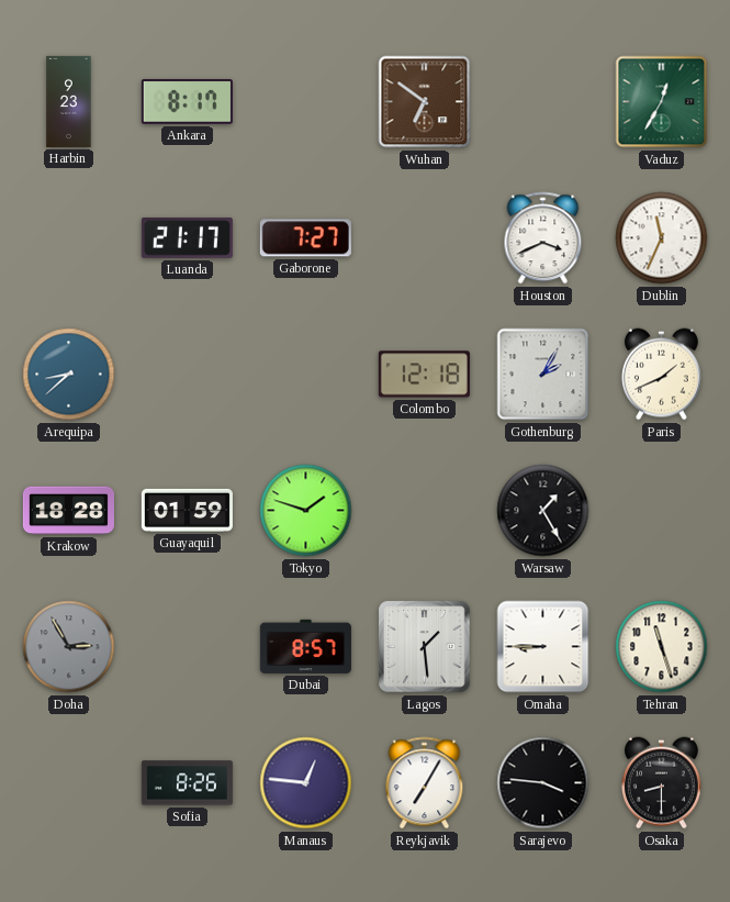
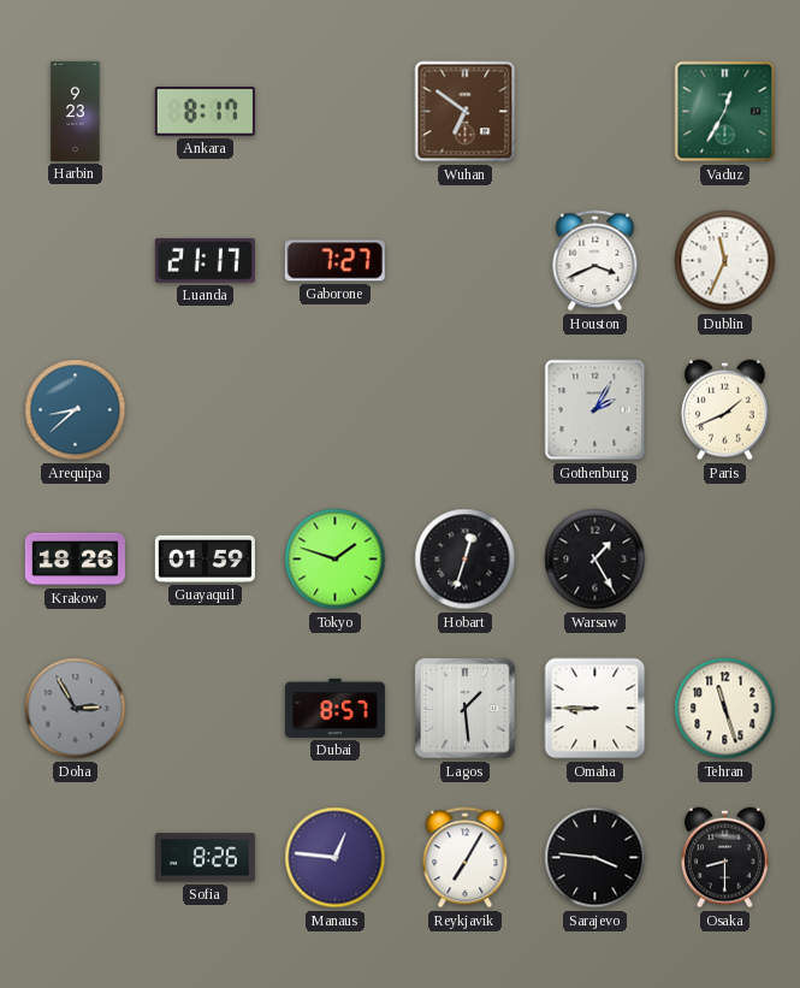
Colombo: 12:18 -> none (424, 375)
Krakow: 18:28 -> 18:26 (75, 560)
Hobart: none -> 12:33 (466, 560)
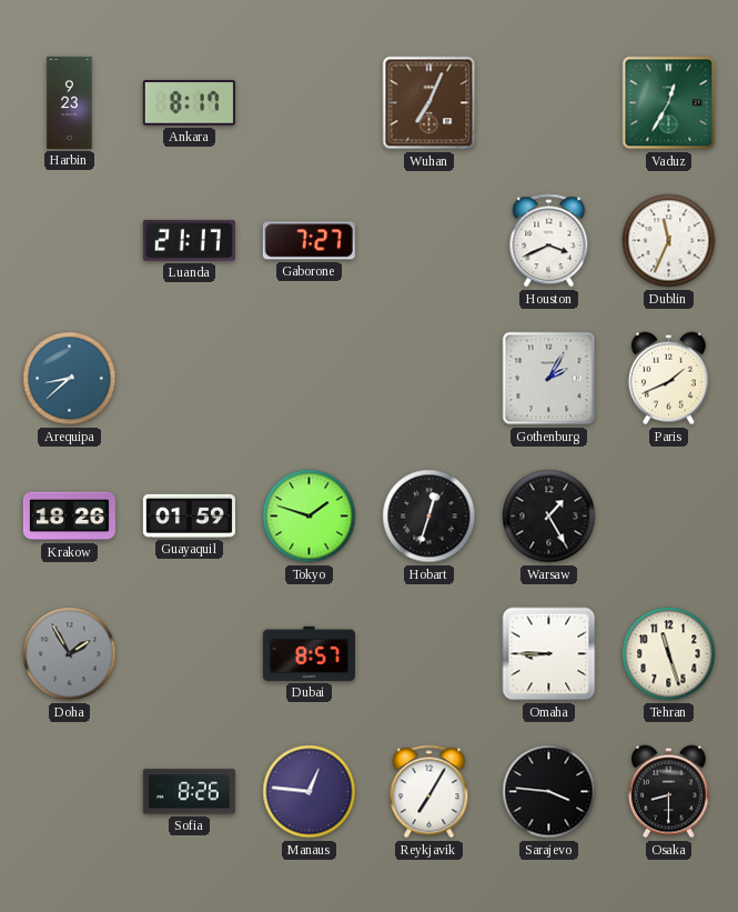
Wuhan: 6:51 -> 7:04 (429, 103)
Doha: 2:55 -> 1:55 (70, 654)
Lagos: 1:29 -> none (466, 709)
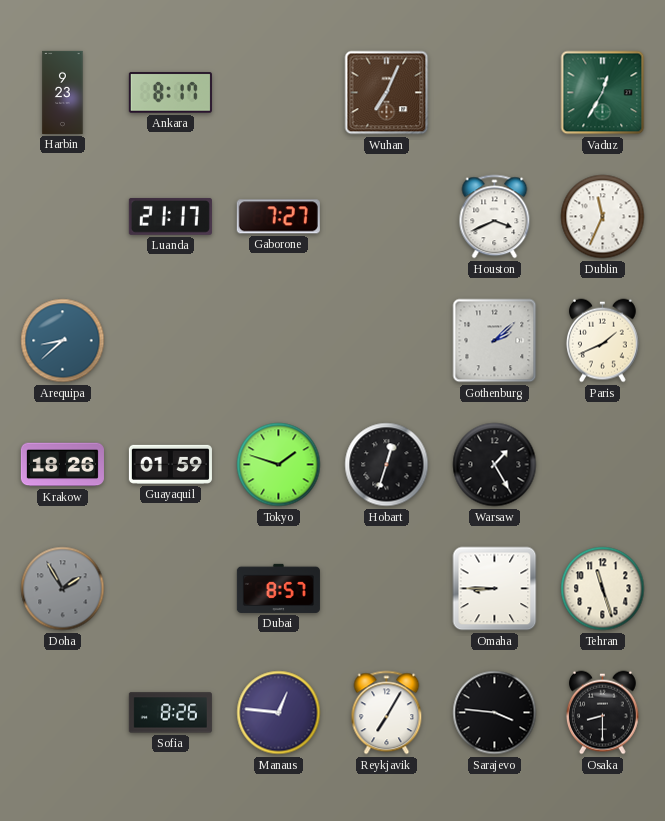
Gothenburg: 2:05 -> 2:08 (495, 341)
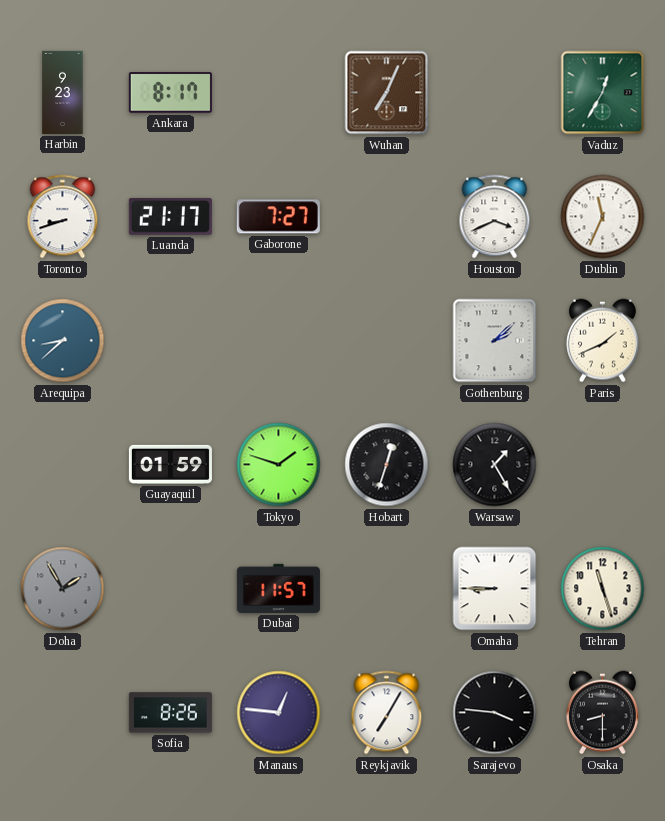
Toronto: none -> 8:42 (63, 217)
Krakow: 18:26 -> none (62, 465)
Dubai: 8:57 -> 11:57 (278, 588)
